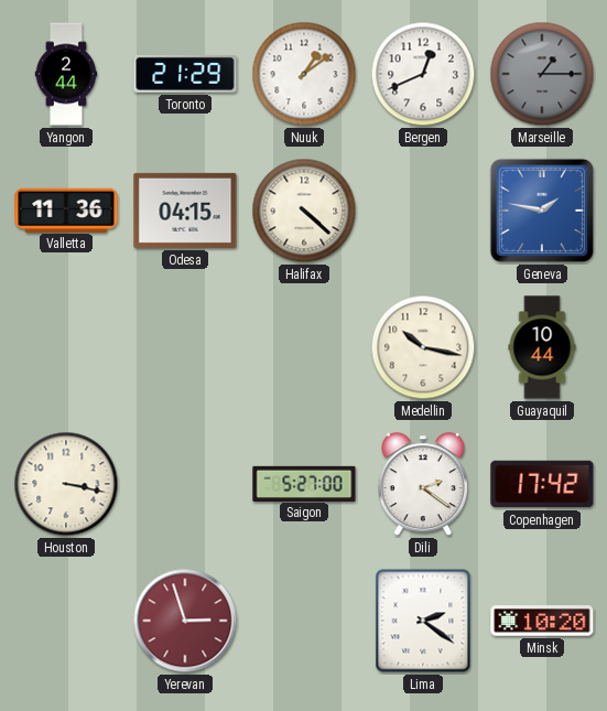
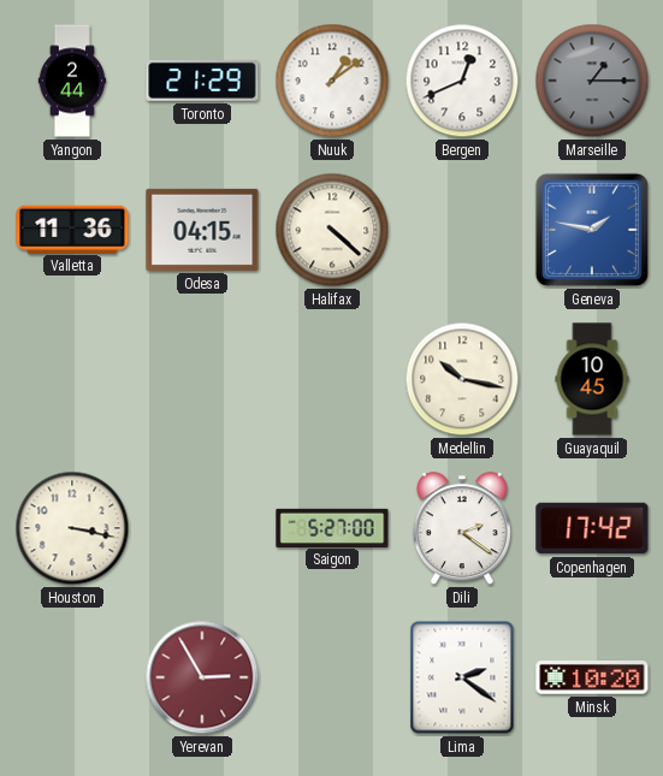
Guayaquil: 10:44 -> 10:45 (592, 379)
Yerevan: 2:57 -> 2:55 (202, 677)
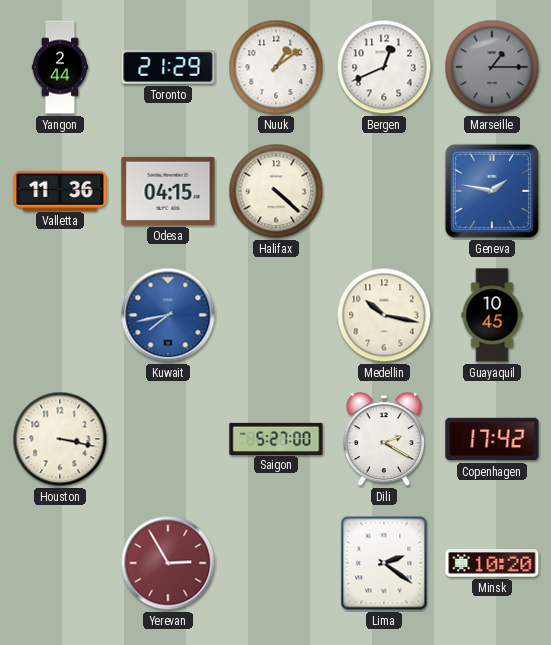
Kuwait: none -> 7:43 (168, 315)
Dili: 2:21 -> 2:20 (384, 440)
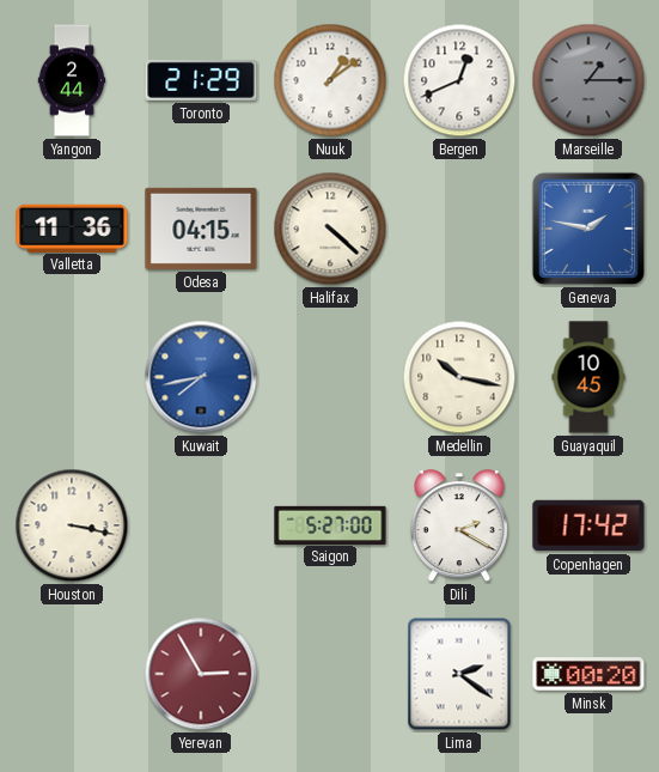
Minsk: 10:20 -> 00:20 (588, 674)
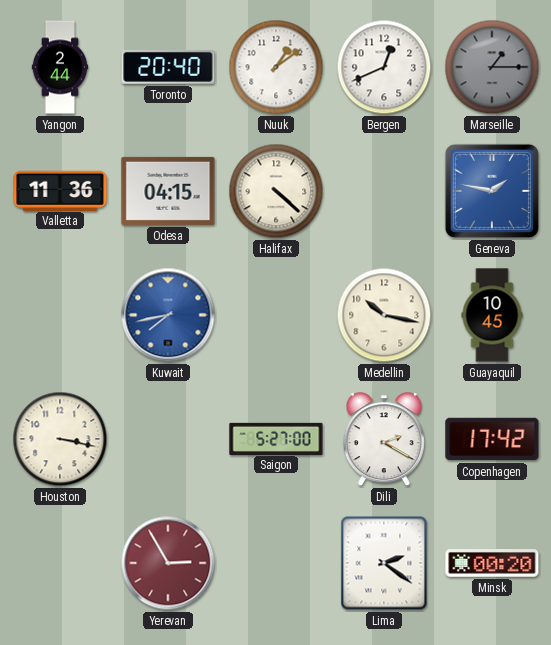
Toronto: 21:29 -> 20:40 (168, 67)
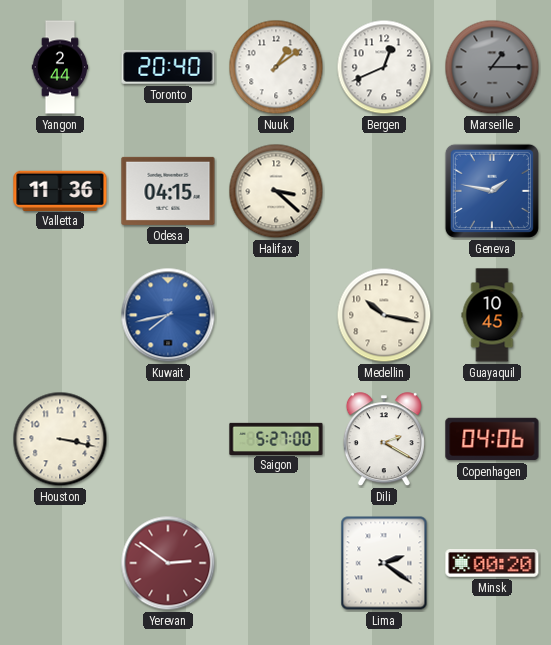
Halifax: 4:22 -> 3:22 (276, 191)
Copenhagen: 17:42 -> 04:06 (492, 439)
Yerevan: 2:55 -> 2:51 (168, 563)
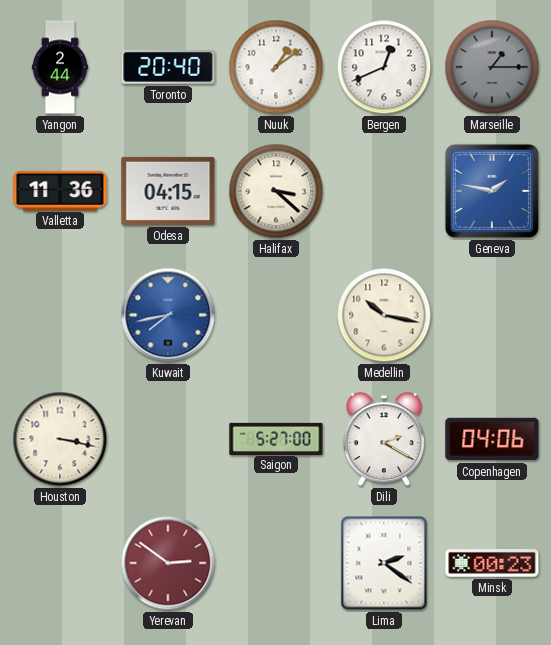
Guayaquil: 10:45 -> none (492, 315)
Minsk: 00:20 -> 00:23 (492, 563)
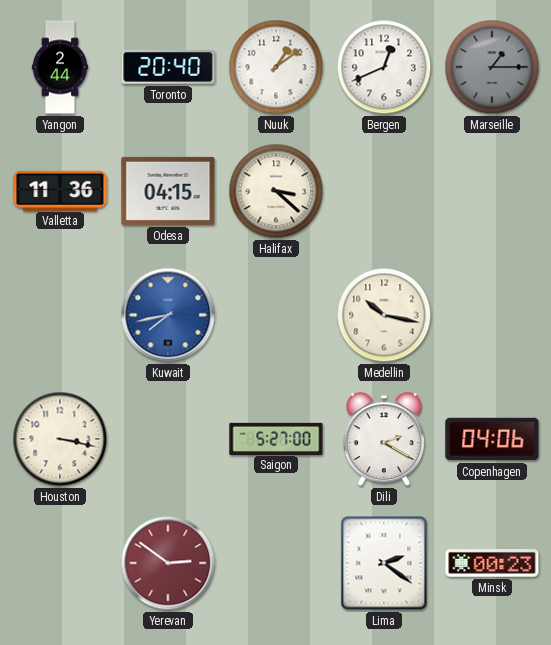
Geneva: 1:47 -> none (492, 191)
